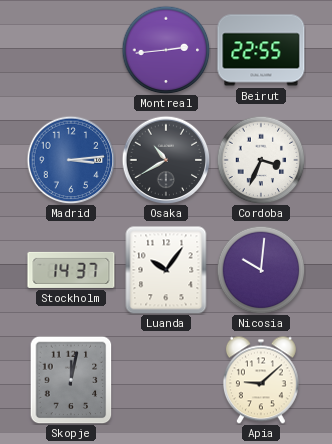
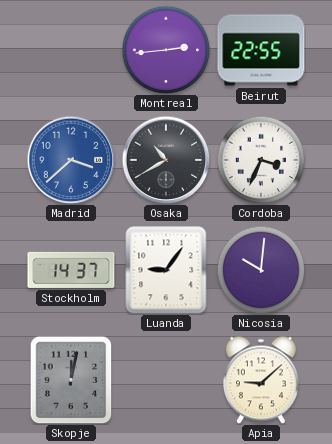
Madrid: 3:14 -> 3:38 (71, 160)
Luanda: 10:06 -> 9:06 (166, 270)
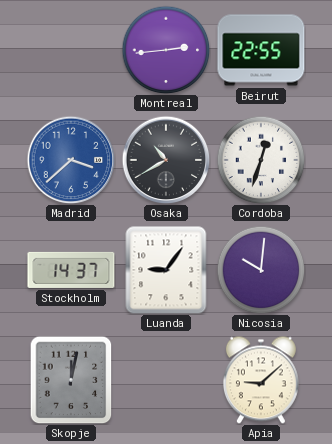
Cordoba: 3:34 -> 12:33 (261, 160)
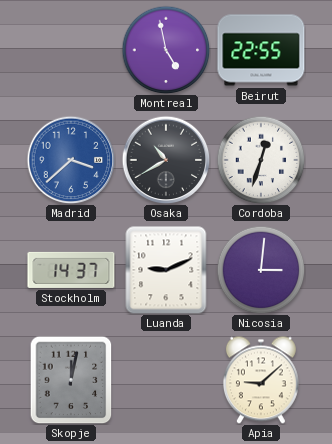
Montreal: 2:44 -> 4:58 (166, 50)
Luanda: 9:06 -> 9:11 (166, 270)
Nicosia: 10:01 -> 3:01 (261, 270)
